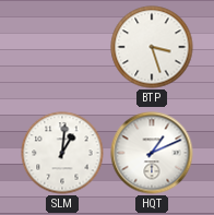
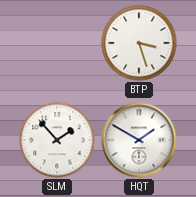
SLM: 1:01 -> 1:53 (57, 140)
HQT: 1:11 -> 1:50 (139, 140)
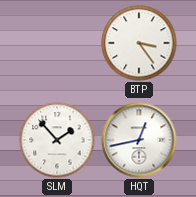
BTP: 3:27 -> 3:24 (139, 43)
HQT: 1:50 -> 12:43 (139, 140)
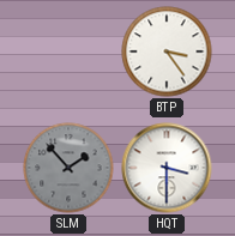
SLM dial: white -> grey (68, 168)
HQT: 12:43 -> 3:30 (167, 168)
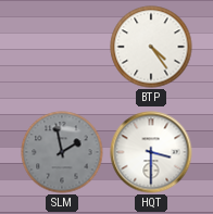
BTP: 3:24 -> 4:24 (151, 47)
SLM: 1:53 -> 1:58 (62, 152)
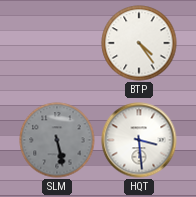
SLM: 1:58 -> 5:28 (57, 140)
HQT: 3:30 -> 3:29 (139, 140)
